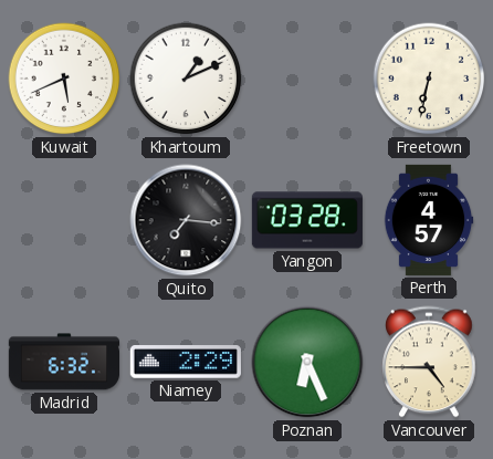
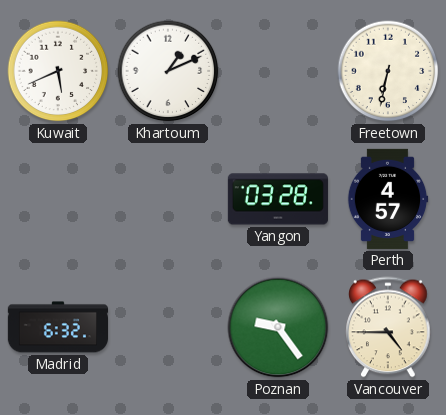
Quito: 7:16 -> none (186, 220)
Niamey: 2:29 -> none (186, 362)
Poznan: 6:26 -> 9:24 (278, 327)
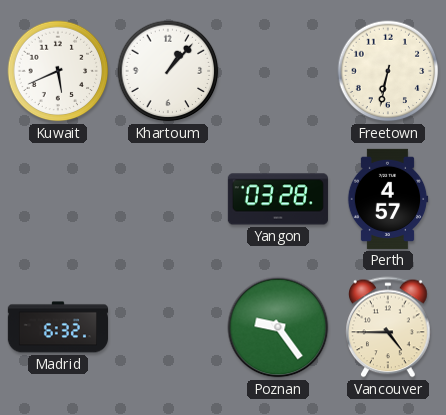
Khartoum: 1:11 -> 1:07 (168, 71)
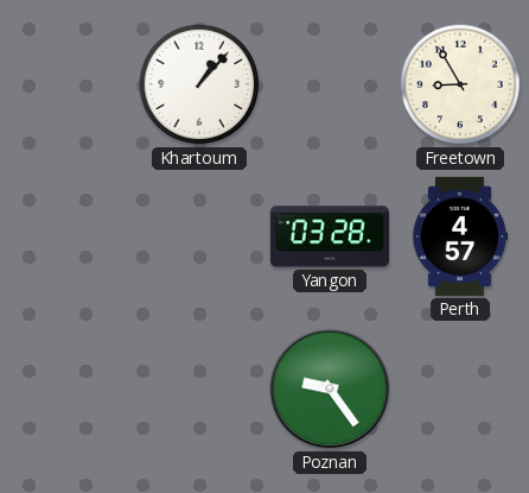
Kuwait: 5:41 -> none (58, 71)
Freetown: 6:32 -> 8:55 (460, 84)
Madrid: 6:32 -> none (57, 327)
Vancouver: 4:45 -> none (388, 327)
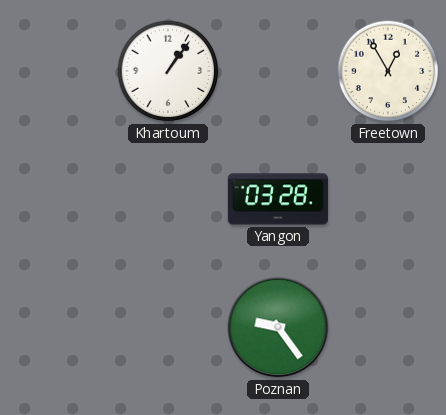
Khartoum: 1:07 -> 1:06 (168, 71)
Freetown: 8:55 -> 12:55 (388, 71)
Perth: 4:57 -> none (460, 236)
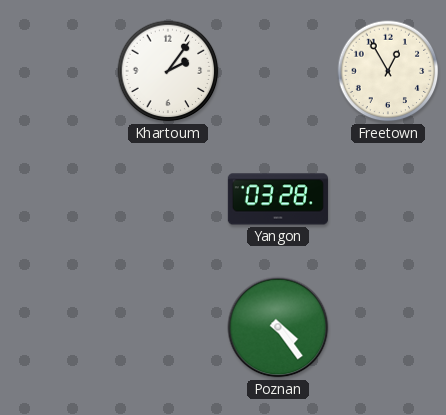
Khartoum: 1:06 -> 2:06 (168, 71)
Poznan: 9:24 -> 4:24 (278, 327)
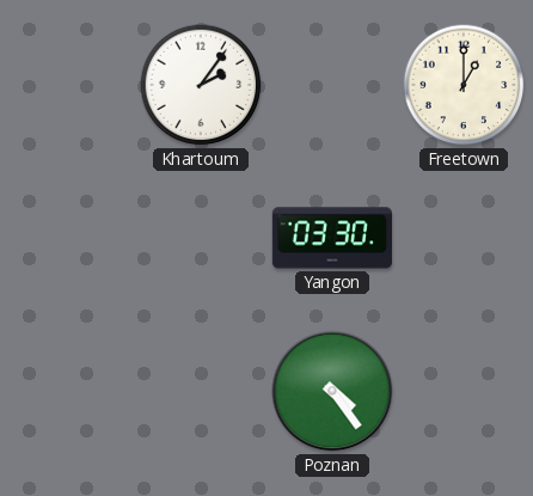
Freetown: 12:55 -> 1:00 (464, 85)
Yangon: 03:28 -> 03:30 (332, 238)
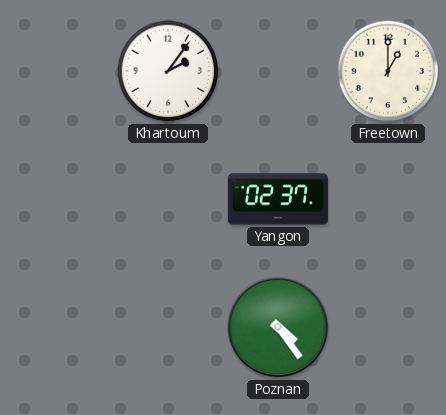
Yangon: 03:30 -> 02:37 (278, 199)
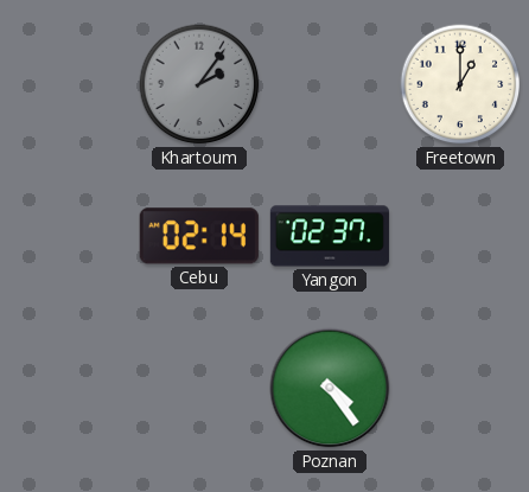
Khartoum dial: white -> grey (199, 84)
Cebu: none -> 02:14 (199, 236)
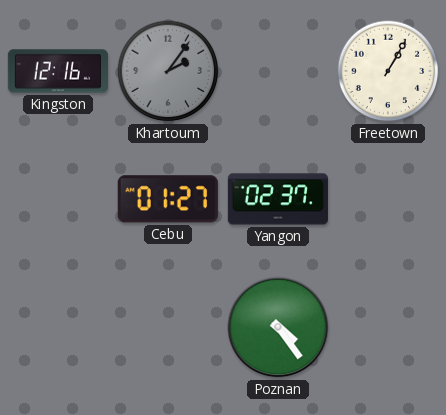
Kingston: none -> 12:16 (57, 71)
Freetown: 1:00 -> 1:05 (388, 71)
Cebu: 02:14 -> 01:27 (168, 199)
